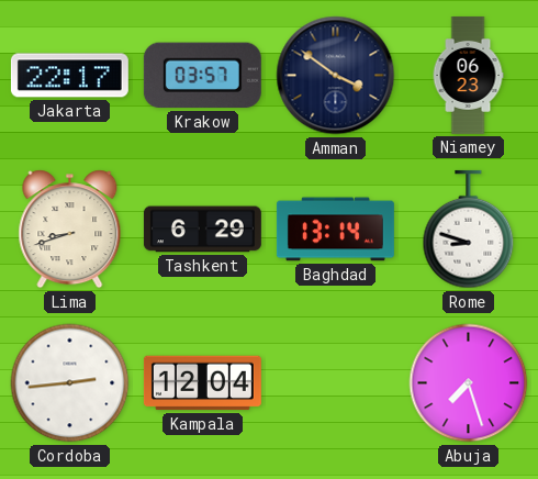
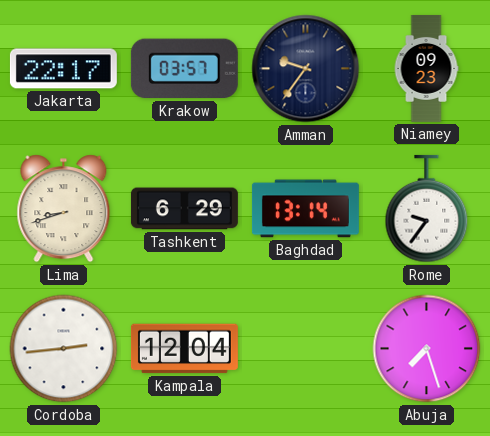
Amman: 3:51 -> 9:36 (306, 69)
Niamey: 06:23 -> 09:23 (426, 68)
Rome: 8:48 -> 9:36 (427, 209)
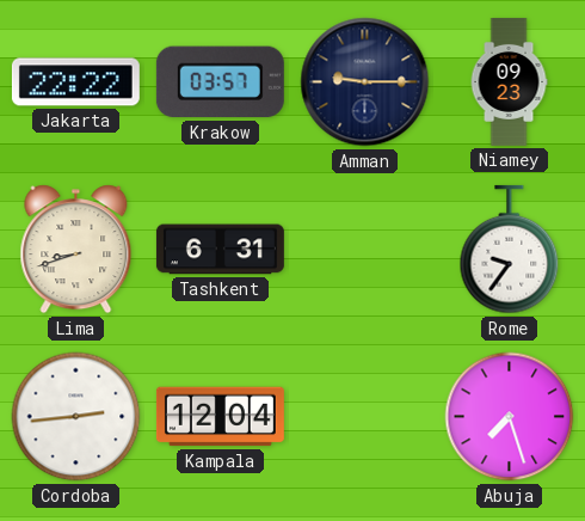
Jakarta: 22:17 -> 22:22 (75, 82)
Amman: 9:36 -> 9:15 (365, 82)
Tashkent: 6:29 -> 6:31 (220, 250)
Baghdad: 13:14 -> none (305, 209)
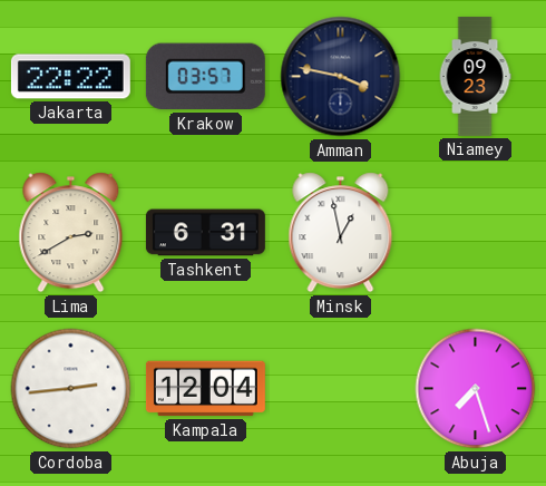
Amman: 9:15 -> 3:47 (341, 77)
Lima: 8:42 -> 2:40 (71, 233)
Minsk: none -> 12:58 (341, 233)
Rome: 9:36 -> none (510, 250)
